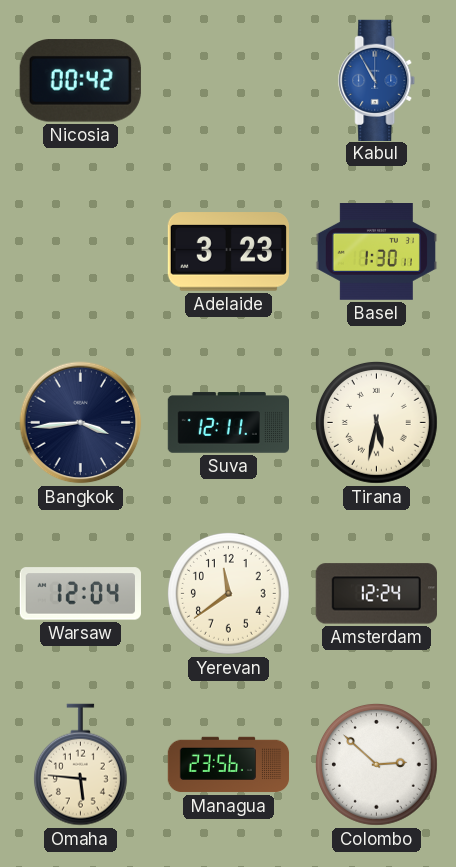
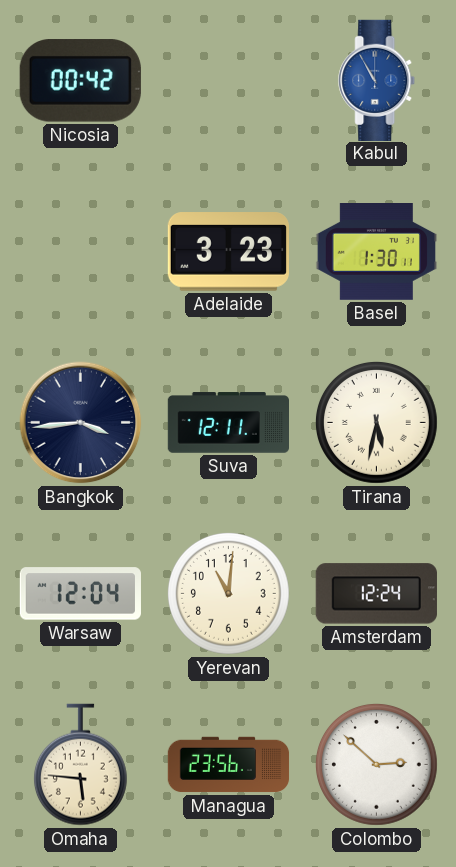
Yerevan: 11:39 -> 11:01 (229, 594)
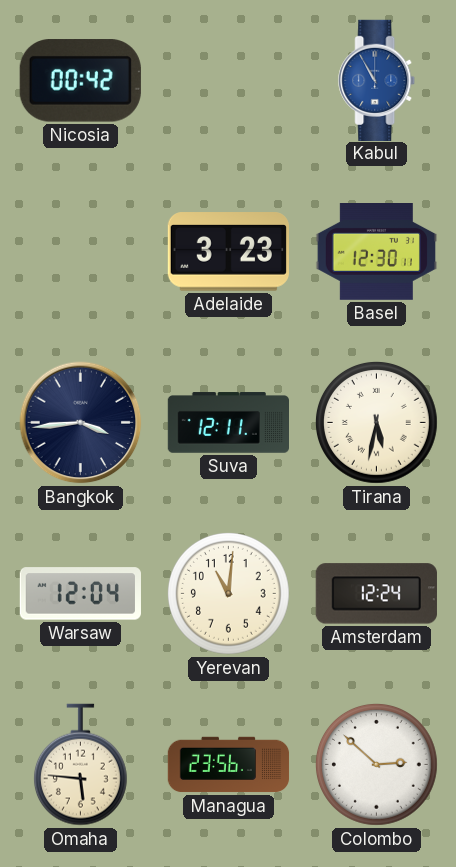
Basel: 1:30 -> 12:30 (376, 252)
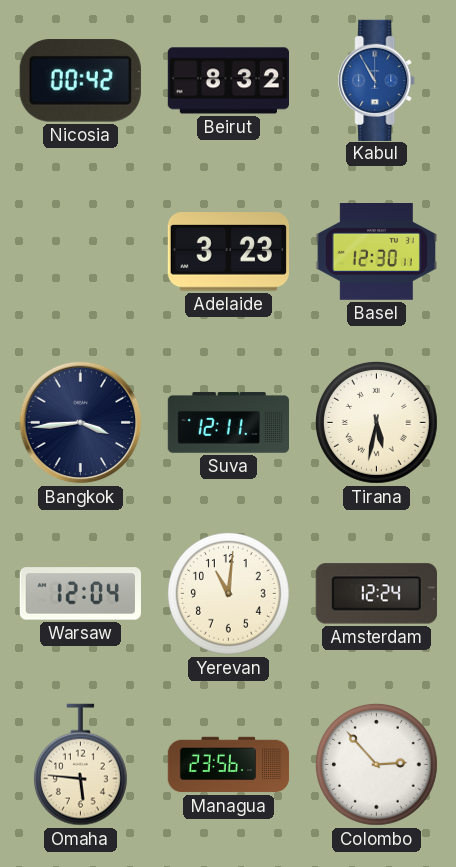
Beirut: none -> 8:32 (228, 81)
Colombo: 2:52 -> 2:53 (377, 765)
